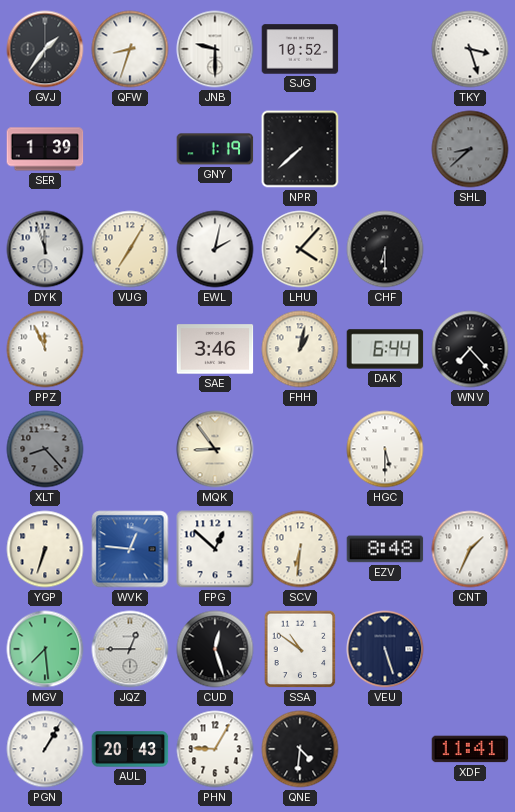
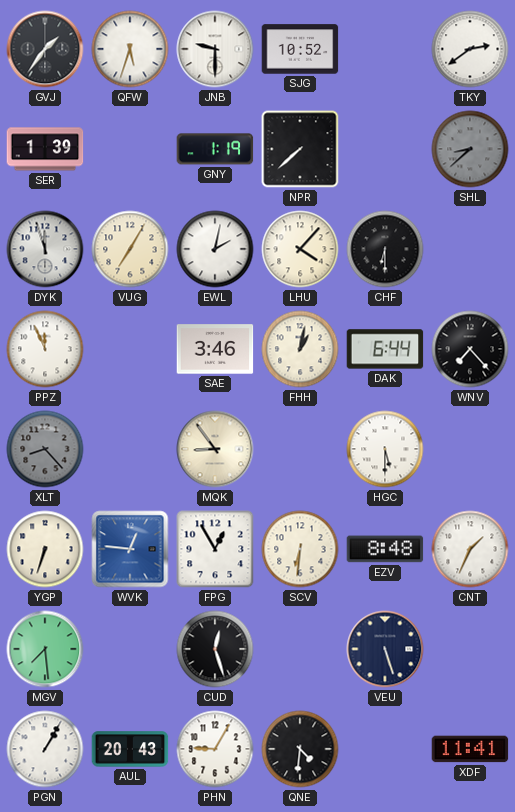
QFW: 8:33 -> 5:33 (130, 49)
TKY: 3:27 -> 2:39 (470, 49)
FPG: 12:52 -> 12:55 (215, 549)
JQZ: 12:45 -> none (130, 649)
SSA: 10:51 -> none (300, 649)
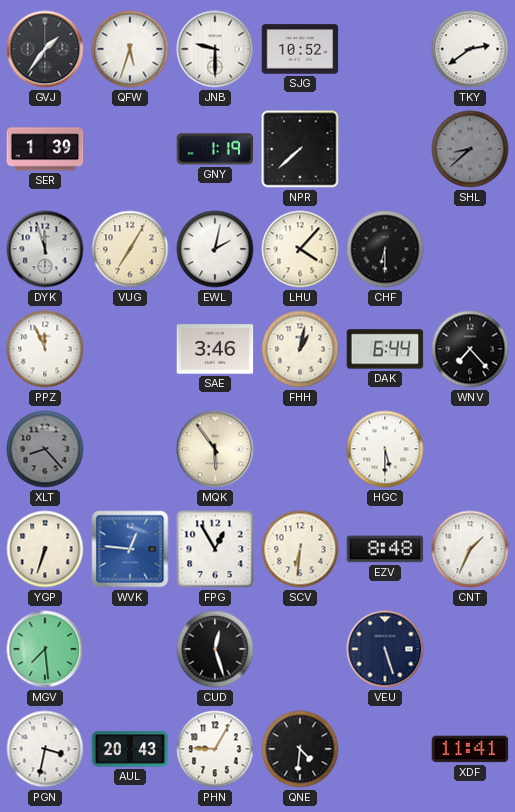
MQK: 8:54 -> 5:54 (215, 449)
PGN: 1:05 -> 3:32 (45, 749)
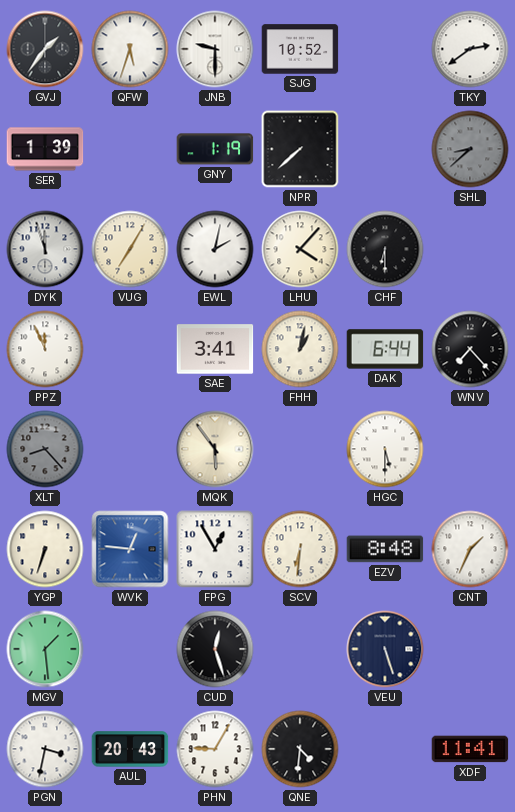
SAE: 3:46 -> 3:41 (215, 349)
MGV: 7:29 -> 1:29 (45, 649)
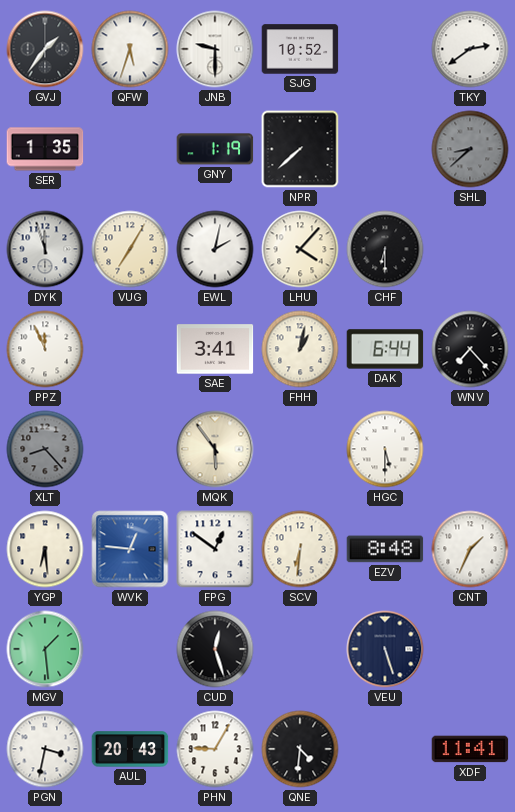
SER: 1:39 -> 1:35 (45, 149)
YGP: 6:33 -> 6:29 (45, 549)
FPG: 12:55 -> 12:51 (215, 549)
